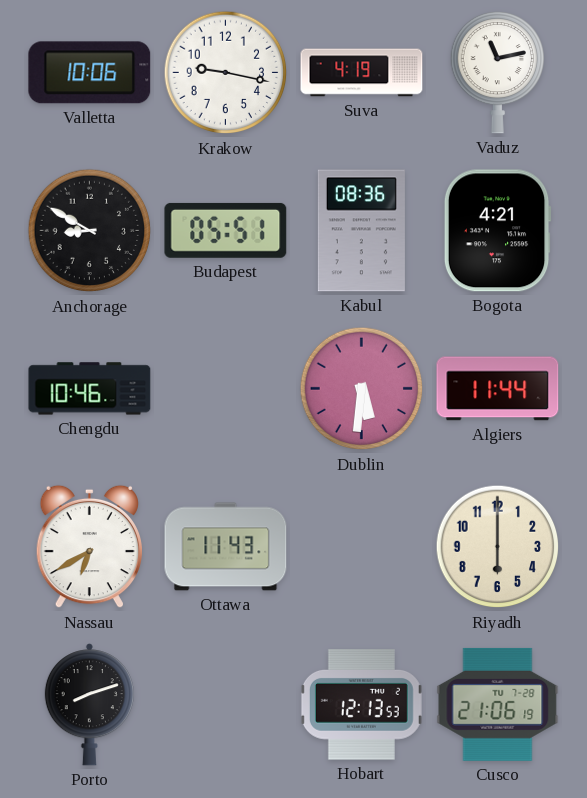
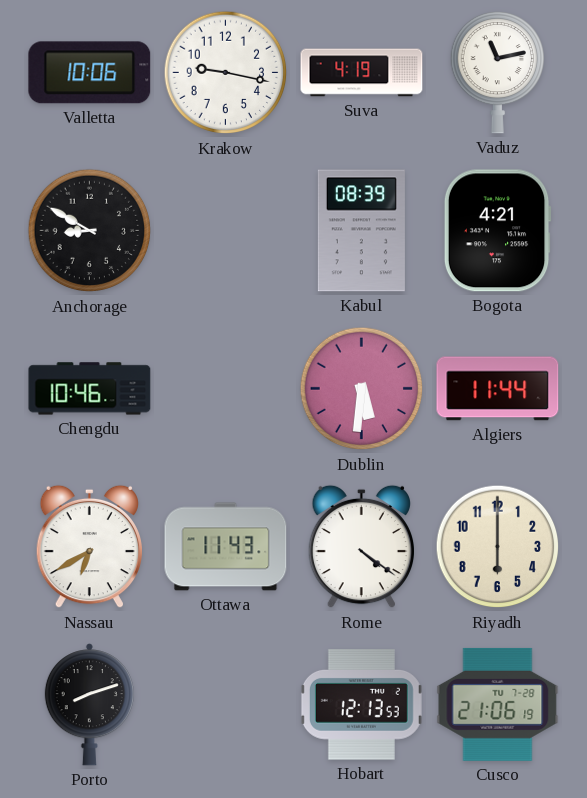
Budapest: 05:51 -> none (226, 230)
Kabul: 08:36 -> 08:39 (361, 231)
Rome: none -> 4:21 (361, 547)
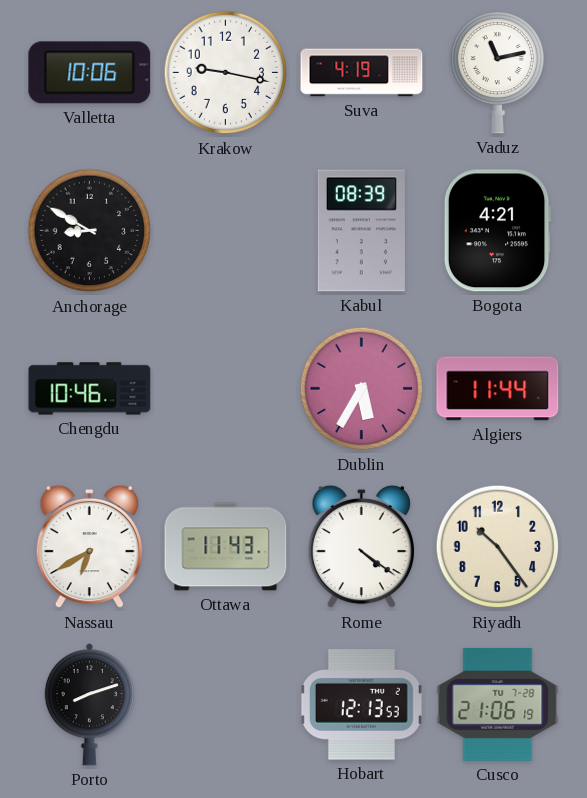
Dublin: 5:31 -> 5:35 (362, 389)
Riyadh: 6:00 -> 10:24 (498, 547)
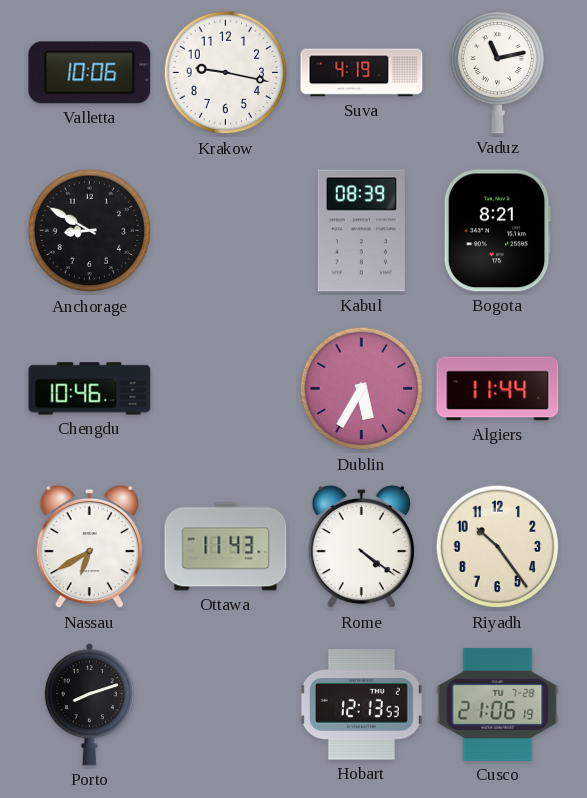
Bogota: 4:21 -> 8:21 (497, 231)
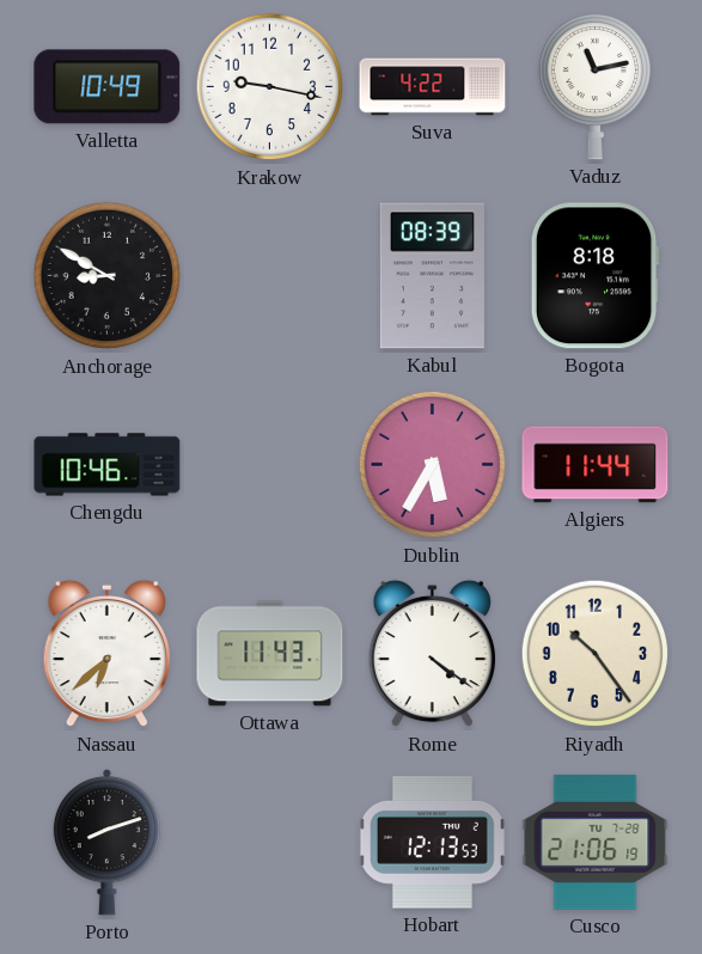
Valletta: 10:06 -> 10:49 (108, 87)
Suva: 4:19 -> 4:22 (433, 87)
Bogota: 8:21 -> 8:18 (594, 276)
Nassau: 6:40 -> 6:38 (106, 654)
